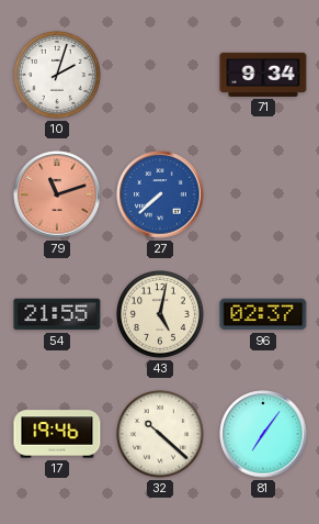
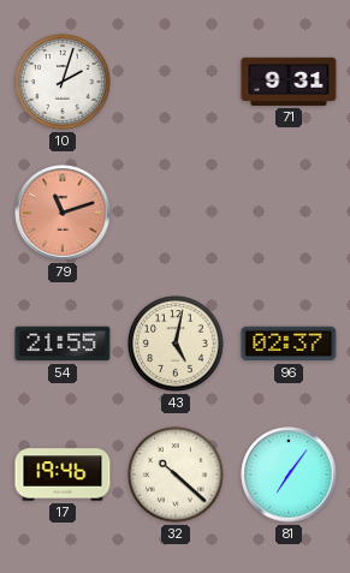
71: 9:34 -> 9:31 (289, 82)
27: 7:38 -> none (160, 194)
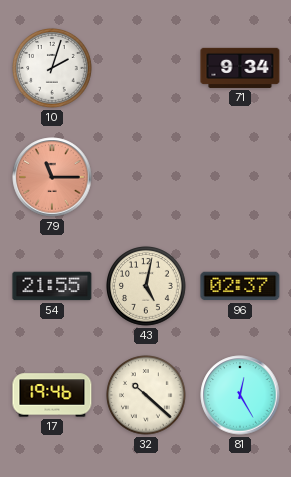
71: 9:31 -> 9:34 (240, 68)
79: 11:12 -> 11:15 (52, 177)
81: 7:06 -> 12:25 (240, 395)
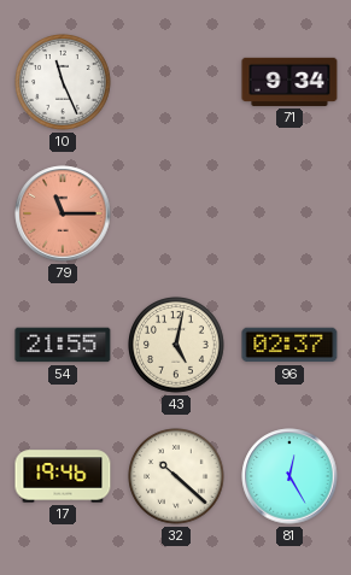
10: 2:03 -> 11:26 (64, 83)
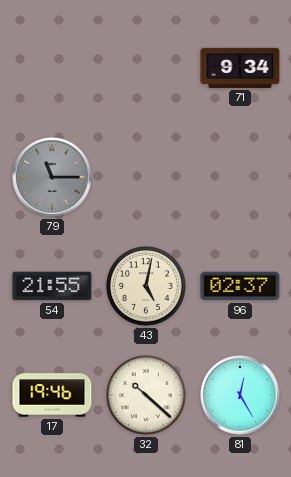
10: 11:26 -> none (64, 83)
79 dial: salmon -> grey (52, 177)
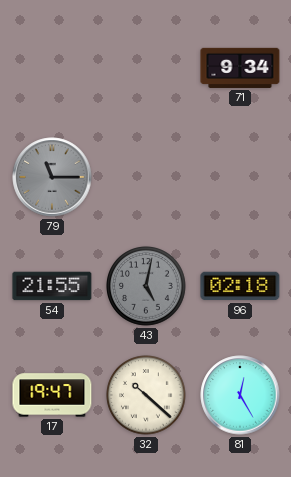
43 dial: cream -> grey (147, 287)
96: 02:37 -> 02:18 (240, 286)
17: 19:46 -> 19:47 (52, 395)
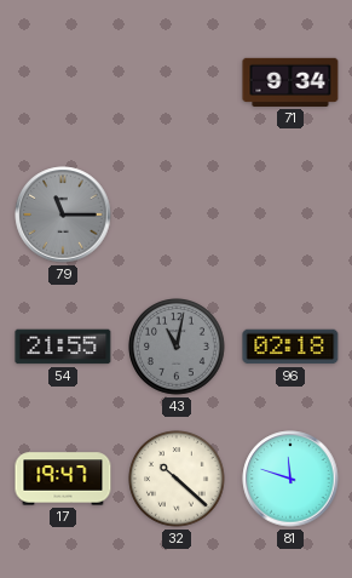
43: 5:02 -> 11:02 (178, 348)
81: 12:25 -> 11:48 (290, 479)
